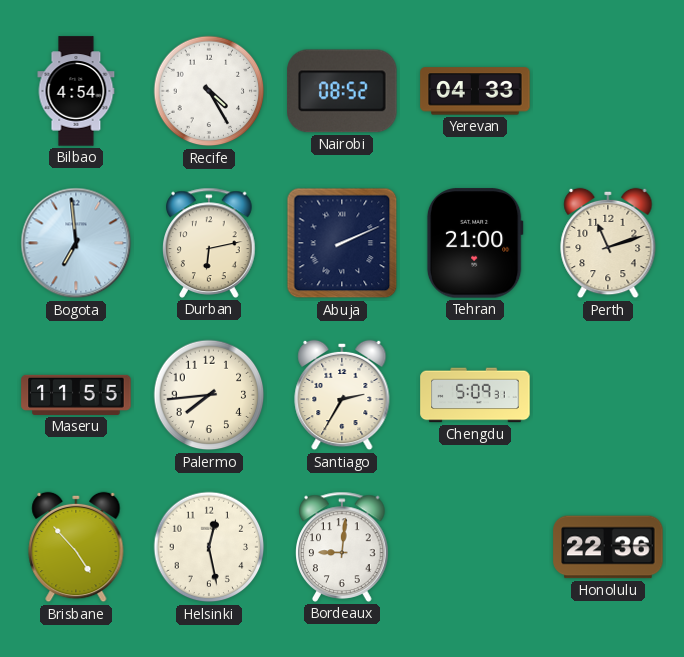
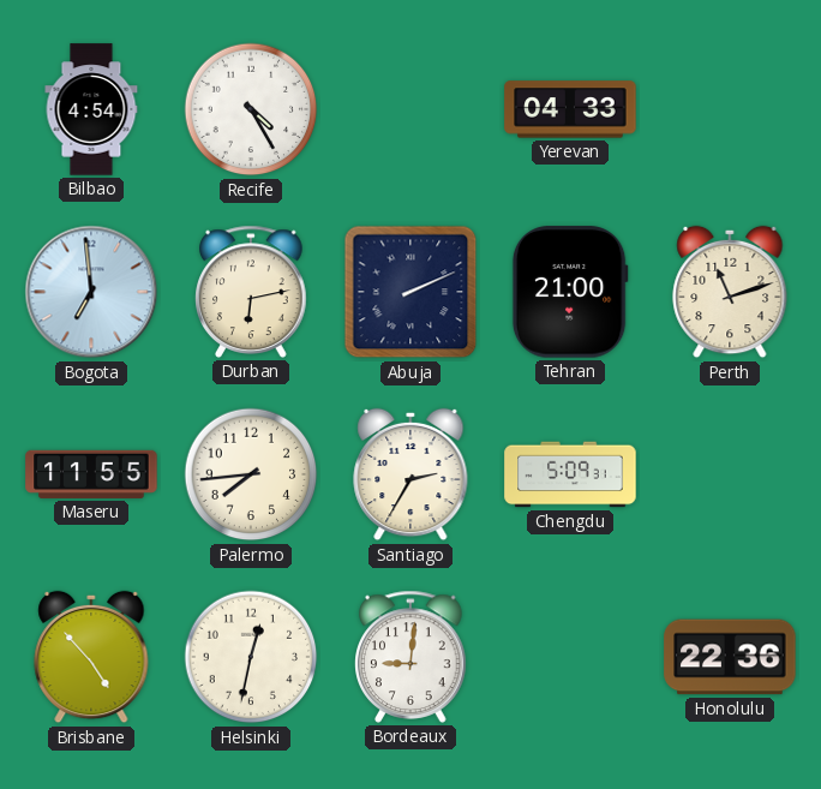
Nairobi: 08:52 -> none (342, 91)
Helsinki: 12:28 -> 12:32 (251, 657)
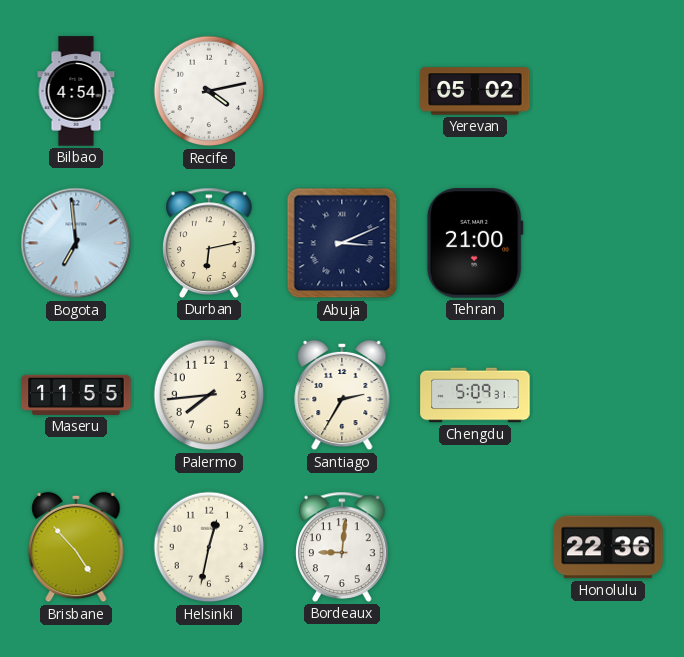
Recife: 4:25 -> 4:13 (209, 91)
Yerevan: 04:33 -> 05:02 (475, 91)
Abuja: 2:11 -> 3:11 (342, 243)
Perth: 11:12 -> none (730, 292)
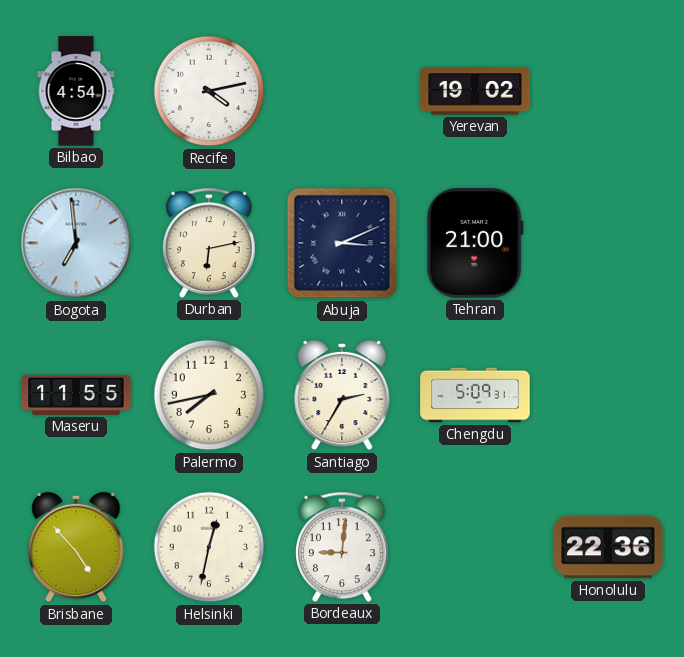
Yerevan: 05:02 -> 19:02 (475, 91)
Palermo: 7:44 -> 7:43 (209, 395)
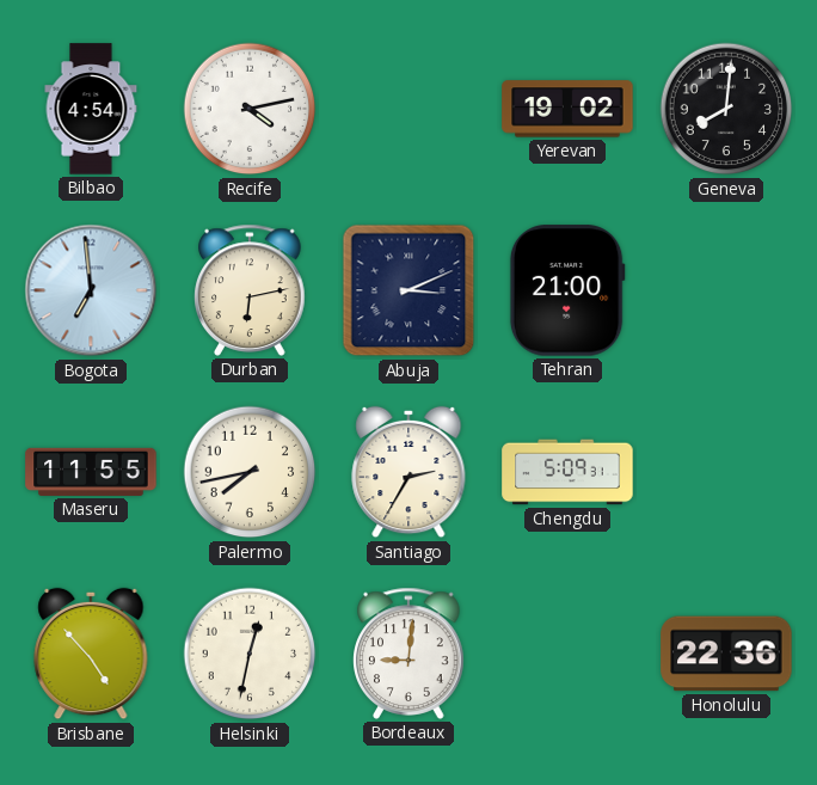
Geneva: none -> 8:01 (726, 109)
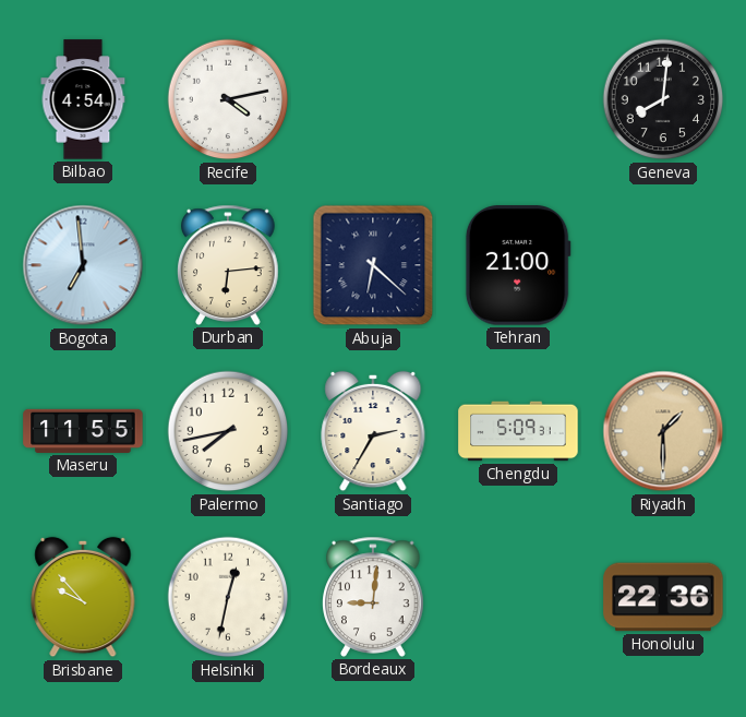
Yerevan: 19:02 -> none (567, 109)
Durban: 6:13 -> 6:14 (228, 265)
Abuja: 3:11 -> 6:22 (373, 265)
Riyadh: none -> 1:30 (663, 431)
Brisbane: 4:53 -> 9:53 (83, 597)
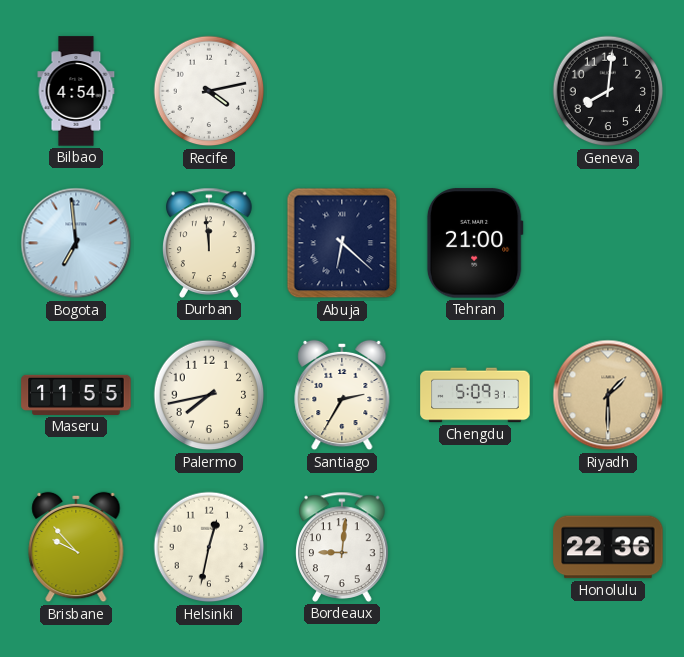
Durban: 6:14 -> 11:59 (209, 243)
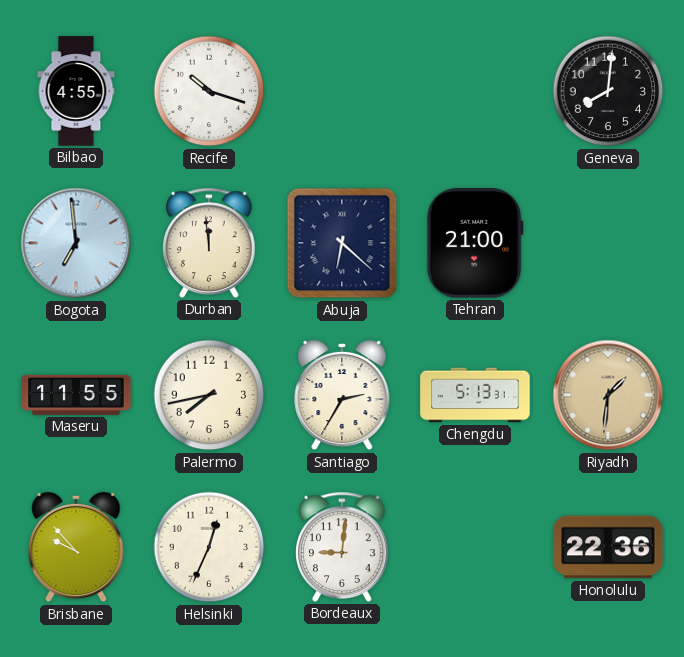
Bilbao: 4:54 -> 4:55 (76, 91)
Recife: 4:13 -> 10:18 (209, 91)
Chengdu: 5:09 -> 5:13 (475, 395)
Riyadh: 1:30 -> 1:31 (608, 395)
Helsinki: 12:32 -> 12:34 (209, 547)
